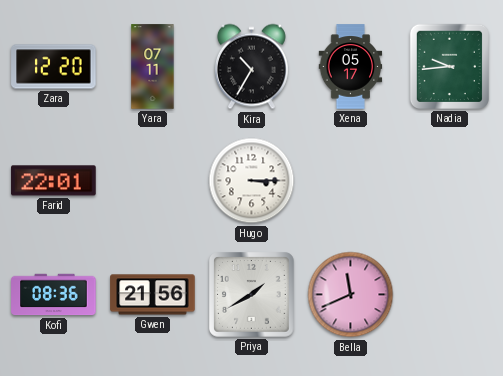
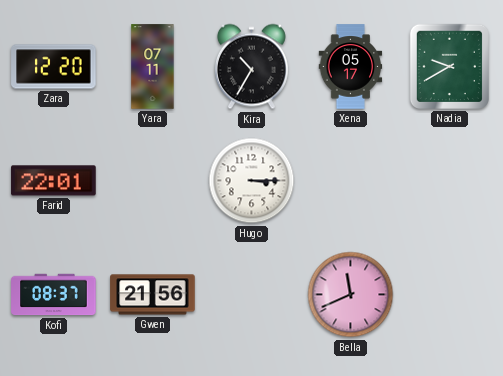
Nadia: 9:44 -> 9:40 (449, 66)
Kofi: 08:36 -> 08:37 (54, 295)
Priya: 1:40 -> none (252, 295)
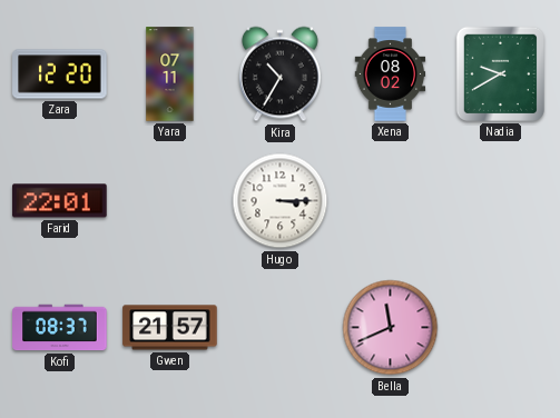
Xena: 05:17 -> 08:02 (391, 74)
Gwen: 21:56 -> 21:57 (170, 328)
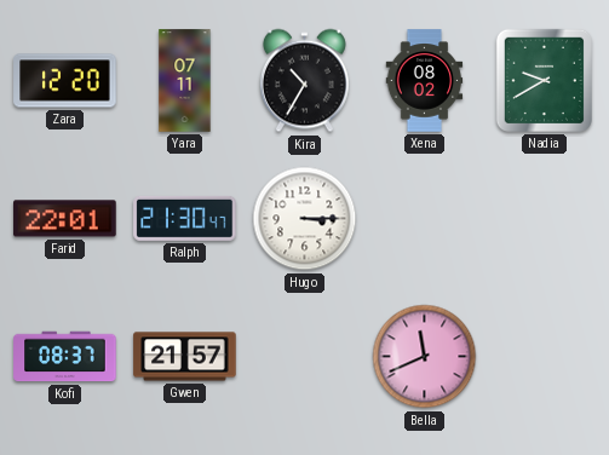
Ralph: none -> 21:30 (185, 218)
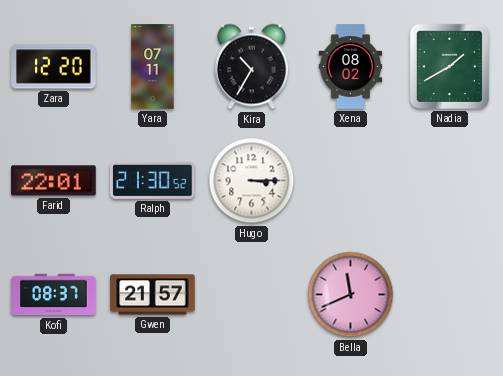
Nadia: 9:40 -> 1:40 (449, 66)
Ralph: 21:30:47 -> 21:30:52 (153, 180)
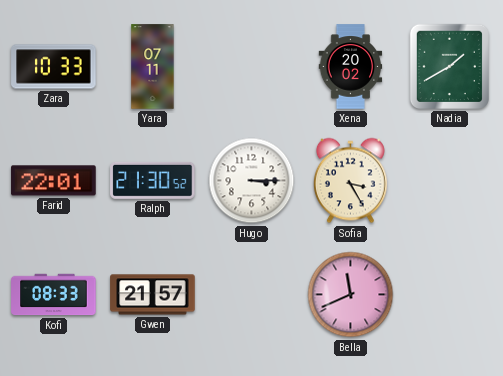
Zara: 12:20 -> 10:33 (54, 67)
Kira: 10:35 -> none (251, 67)
Xena: 08:02 -> 20:02 (351, 67)
Sofia: none -> 3:25 (350, 181)
Kofi: 08:37 -> 08:33 (54, 295)
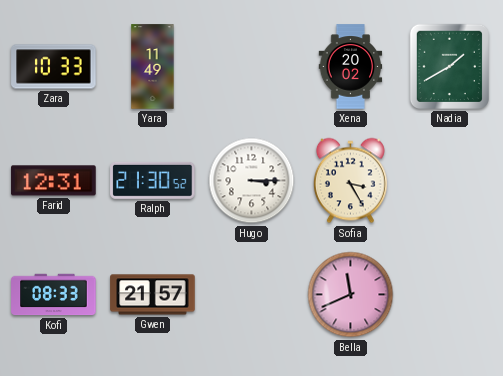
Yara: 07:11 -> 11:49 (153, 67)
Farid: 22:01 -> 12:31 (54, 181)
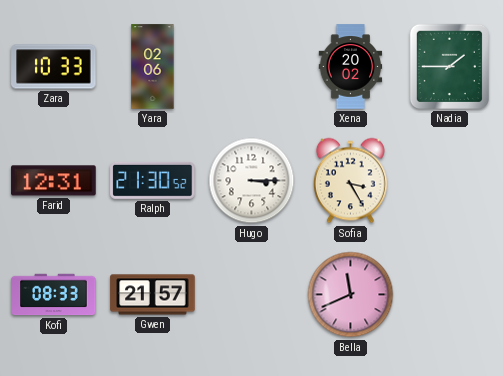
Yara: 11:49 -> 02:06 (153, 67)
Nadia: 1:40 -> 1:45 (449, 66)
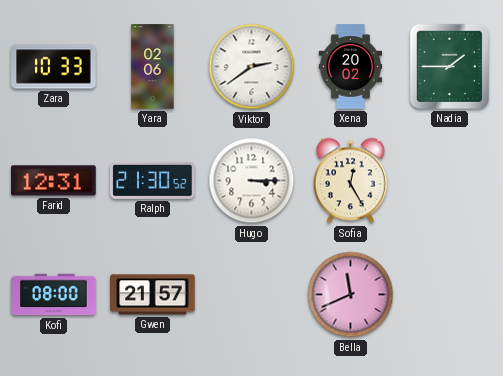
Viktor: none -> 2:39 (252, 67)
Sofia: 3:25 -> 12:25 (350, 181)
Kofi: 08:33 -> 08:00 (54, 295)
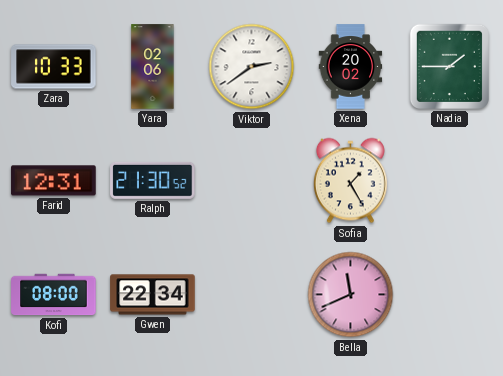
Hugo: 3:15 -> none (252, 181)
Sofia: 12:25 -> 1:25 (350, 181)
Gwen: 21:57 -> 22:34 (153, 295)
